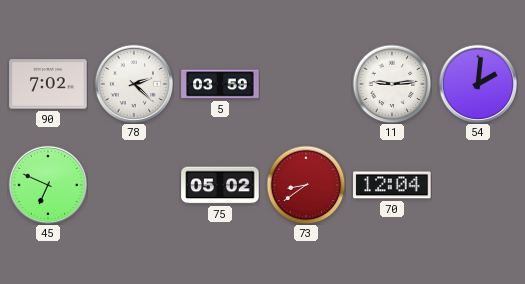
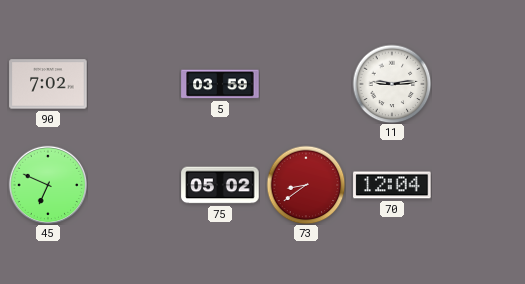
78: 2:22 -> none (134, 84)
54: 2:01 -> none (478, 84)
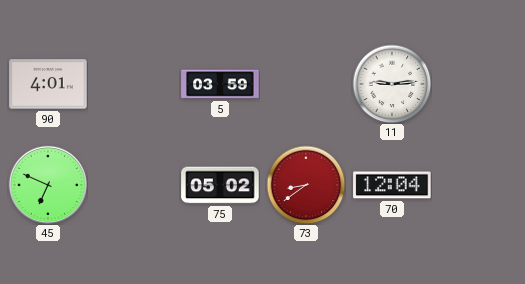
90: 7:02 -> 4:01 (48, 84)
